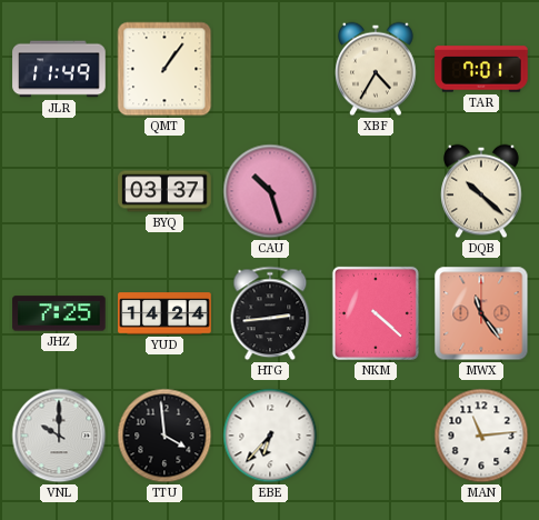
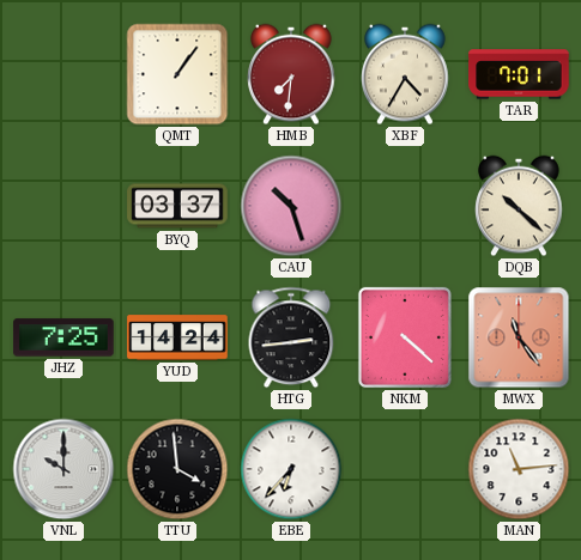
JLR: 11:49 -> none (59, 69)
HMB: none -> 7:31 (291, 74)
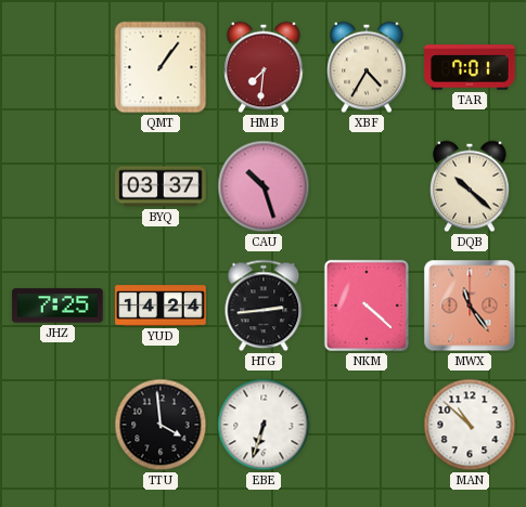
VNL: 10:00 -> none (63, 469)
EBE: 6:37 -> 6:33 (264, 425)
MAN: 11:14 -> 10:52 (470, 425)
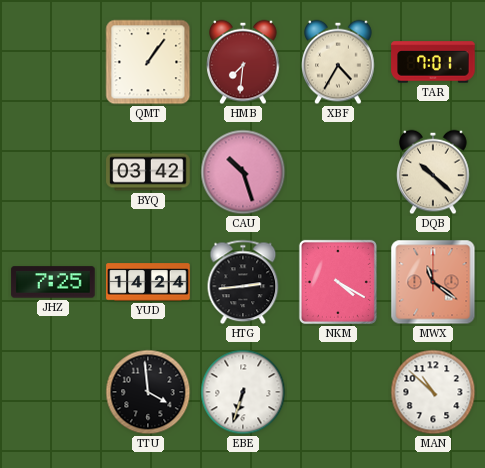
BYQ: 03:37 -> 03:42 (148, 172)
NKM: 4:22 -> 4:20 (338, 282)
MWX: 11:24 -> 11:21 (433, 282)
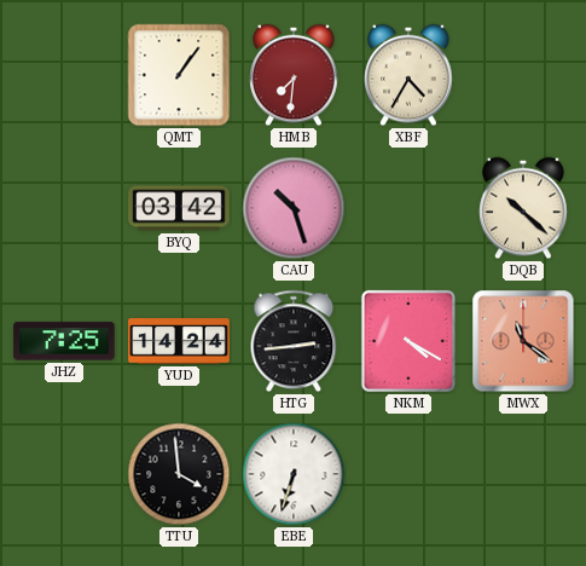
TAR: 7:01 -> none (433, 62)
MAN: 10:52 -> none (433, 392)
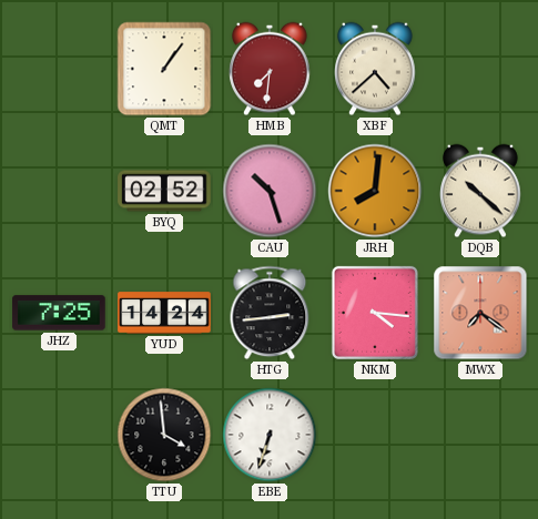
XBF: 4:35 -> 4:38 (375, 69)
BYQ: 03:42 -> 02:52 (164, 191)
JRH: none -> 8:01 (375, 191)
NKM: 4:20 -> 4:16 (375, 313)
MWX: 11:21 -> 7:21 (480, 313)
